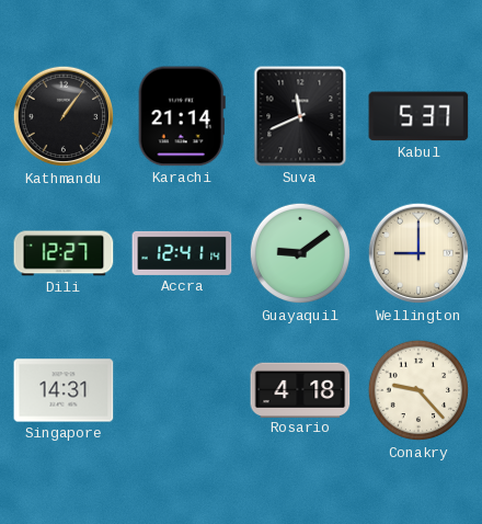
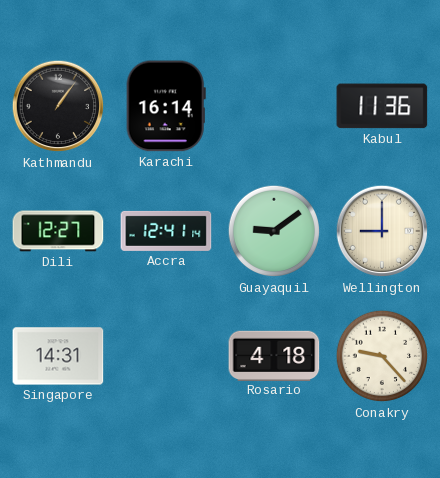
Karachi: 21:14 -> 16:14 (166, 106)
Suva: 11:41 -> none (300, 116)
Kabul: 5:37 -> 11:36 (382, 106)
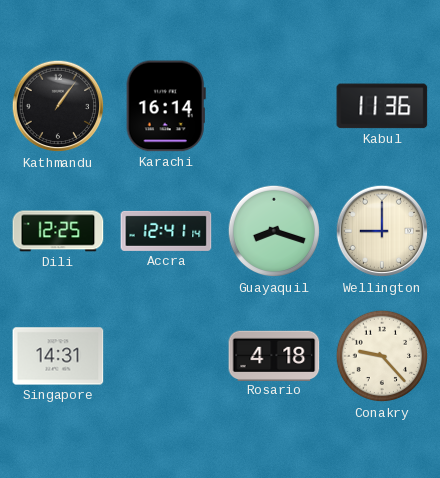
Dili: 12:27 -> 12:25 (58, 231)
Guayaquil: 9:09 -> 8:18 (274, 231)
